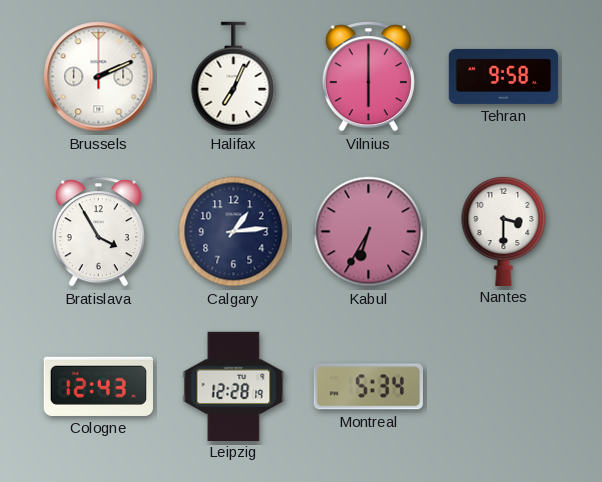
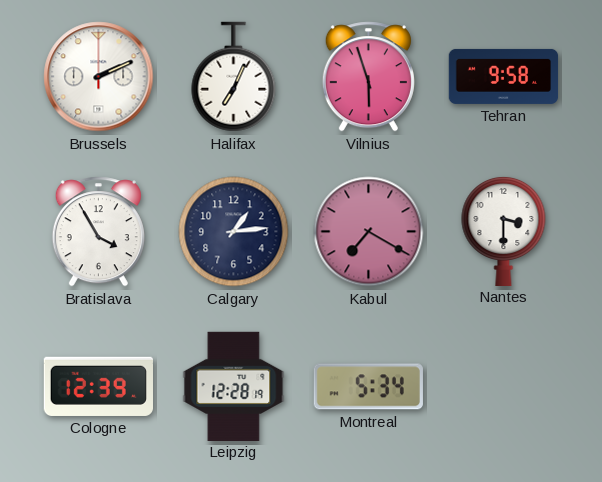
Vilnius: 6:00 -> 5:57 (368, 77)
Kabul: 6:35 -> 7:20 (369, 232)
Cologne: 12:43 -> 12:39 (98, 386)
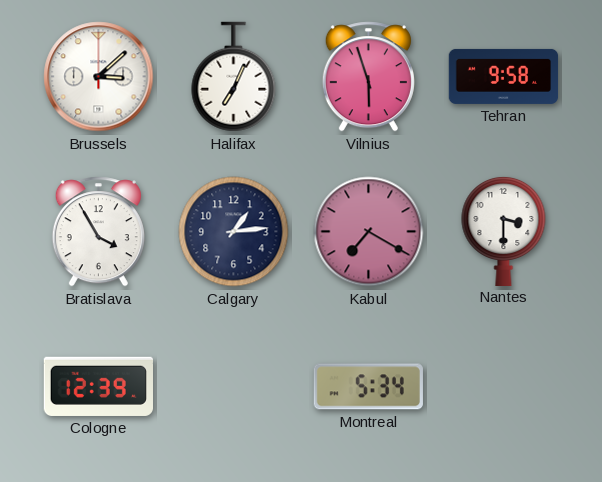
Brussels: 2:11 -> 3:08 (99, 77)
Leipzig: 12:28 -> none (234, 386)
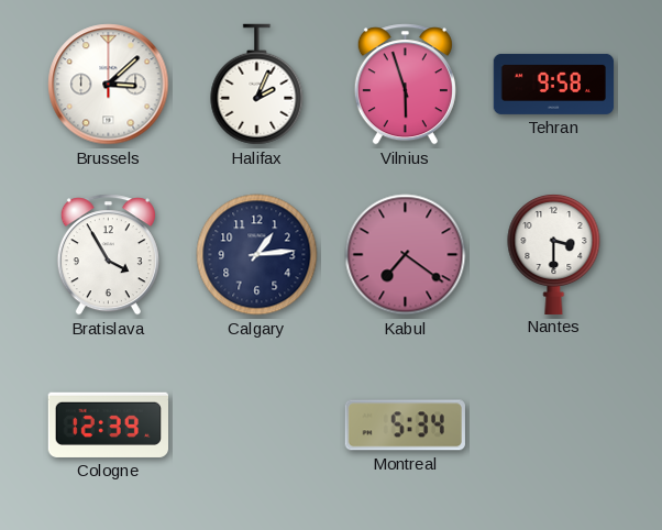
Halifax: 7:04 -> 2:04 (257, 85)
Kabul: 7:20 -> 7:21 (406, 255)
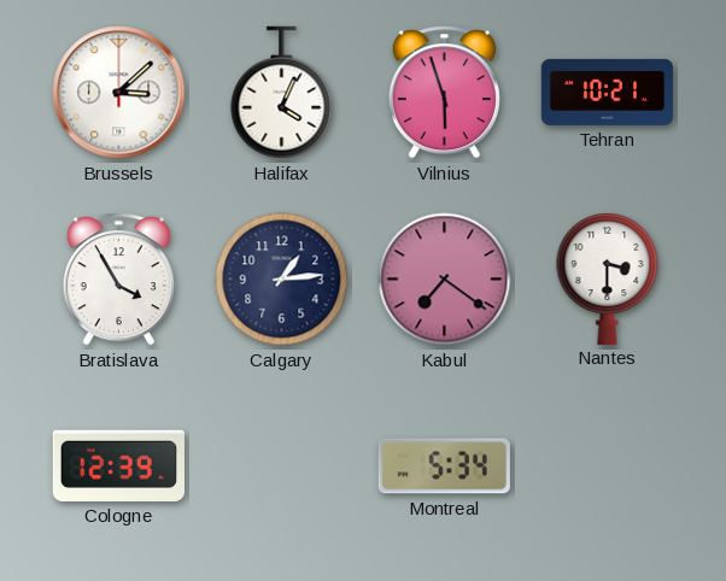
Halifax: 2:04 -> 4:04 (282, 93)
Tehran: 9:58 -> 10:21 (608, 92)
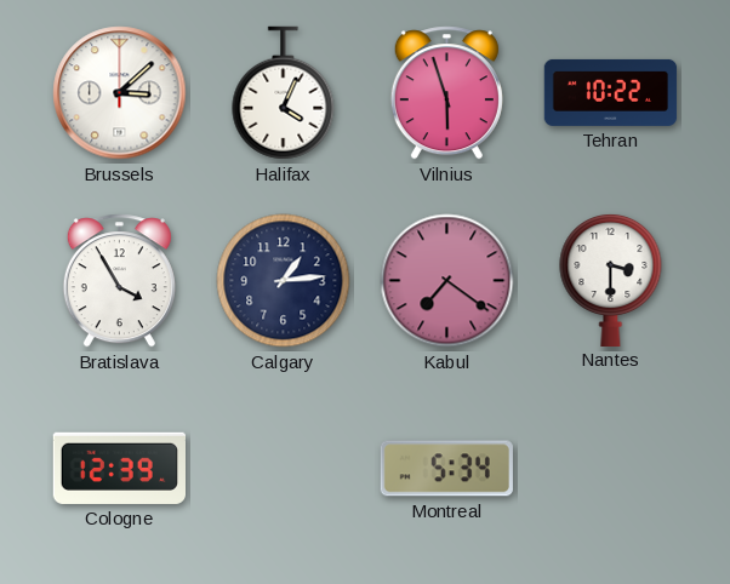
Tehran: 10:21 -> 10:22 (611, 92)
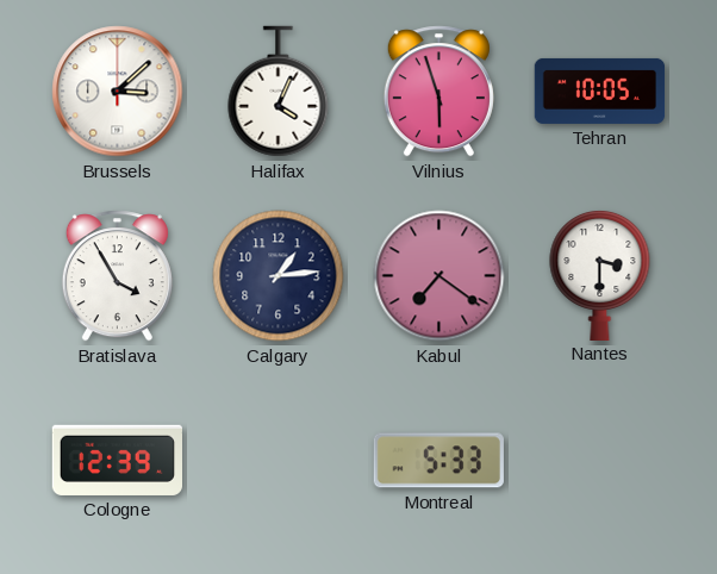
Tehran: 10:22 -> 10:05 (600, 91)
Montreal: 5:34 -> 5:33 (438, 461)
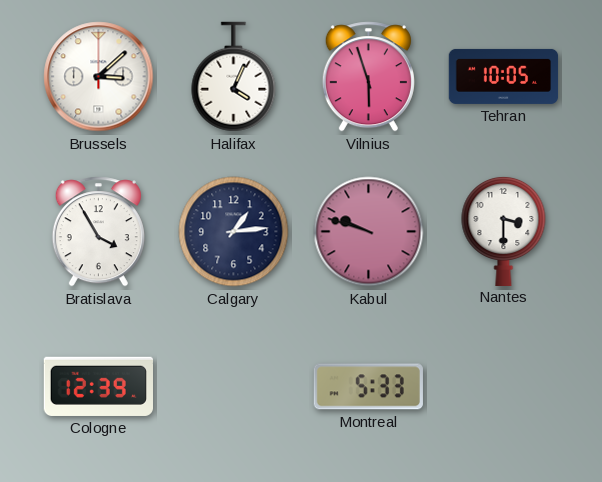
Kabul: 7:21 -> 9:48 (369, 232)
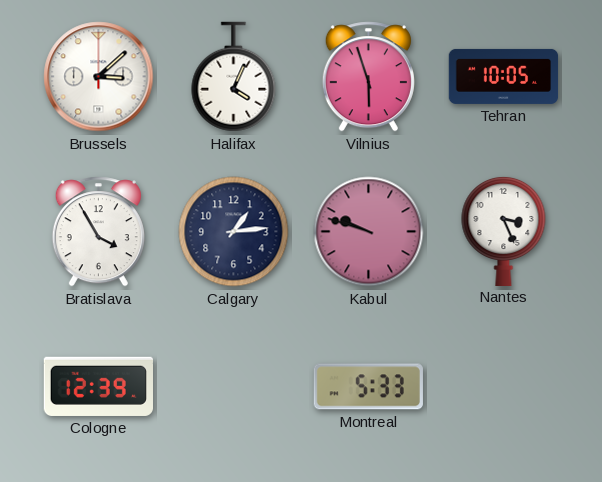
Nantes: 3:30 -> 3:26 (504, 230)
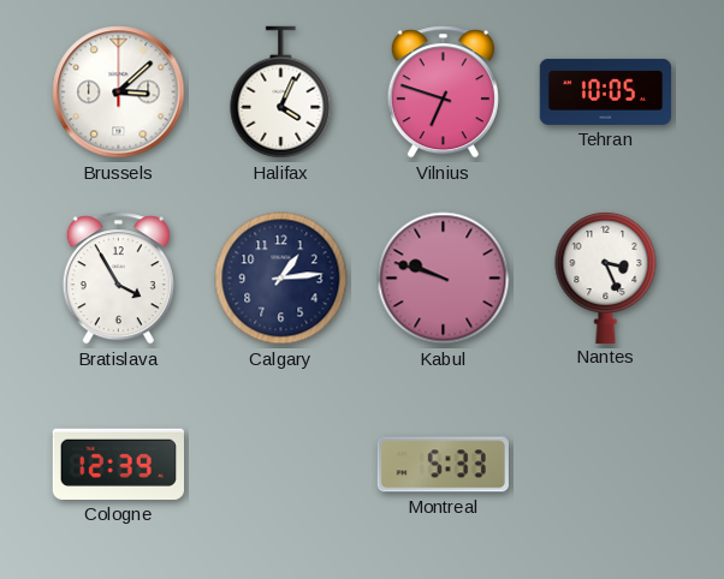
Vilnius: 5:57 -> 6:48 (443, 92)
